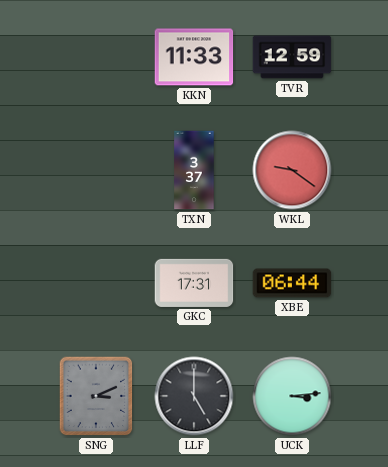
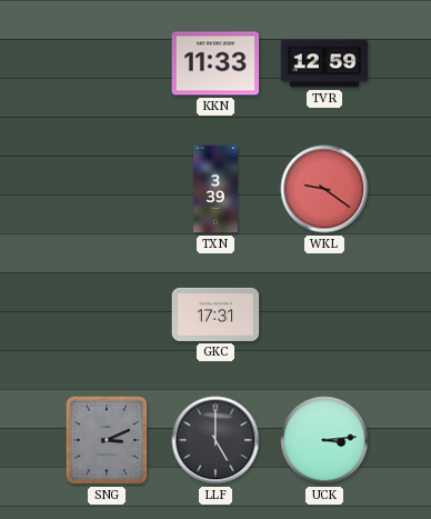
TXN: 3:37 -> 3:39 (215, 189)
XBE: 06:44 -> none (292, 283)
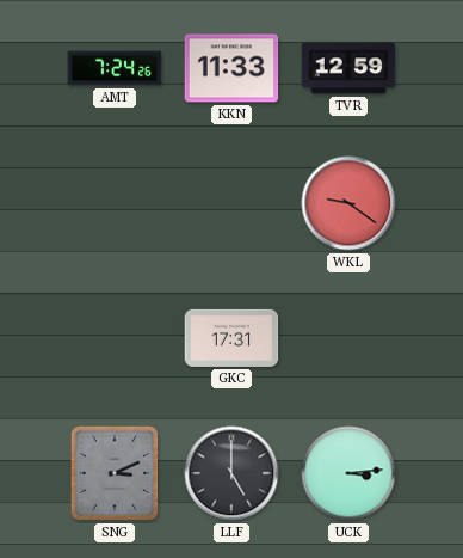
AMT: none -> 7:24 (115, 68)
TXN: 3:39 -> none (215, 189)
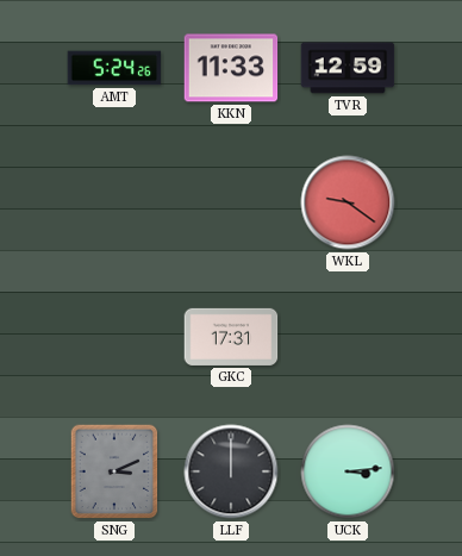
AMT: 7:24 -> 5:24 (114, 68)
LLF: 5:00 -> 12:00 (231, 471)
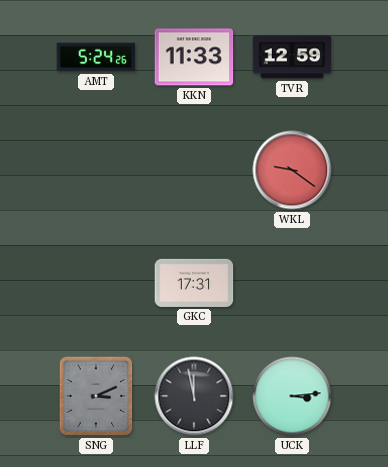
LLF: 12:00 -> 11:58 (194, 396)
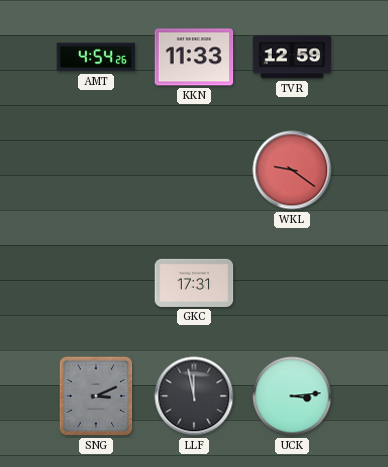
AMT: 5:24 -> 4:54 (96, 57)
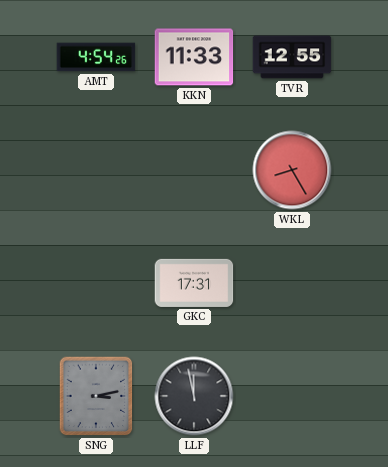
TVR: 12:59 -> 12:55 (292, 57)
WKL: 9:21 -> 8:25 (292, 170)
SNG: 3:11 -> 3:13 (96, 396)
UCK: 3:14 -> none (292, 396)
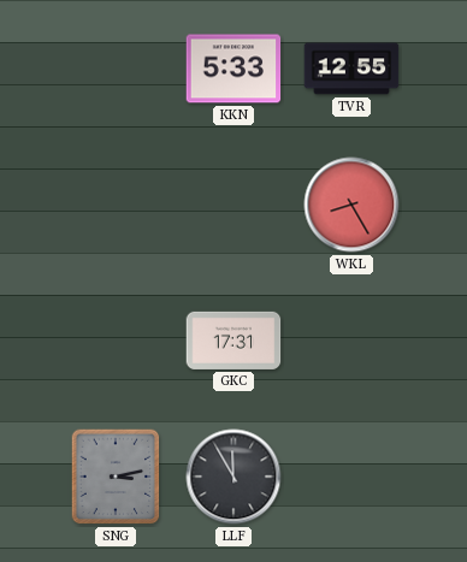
AMT: 4:54 -> none (96, 57)
KKN: 11:33 -> 5:33 (233, 69)
LLF: 11:58 -> 11:55 (233, 477)
